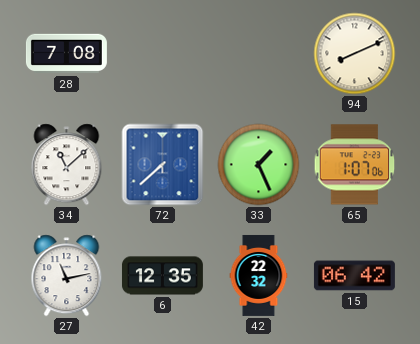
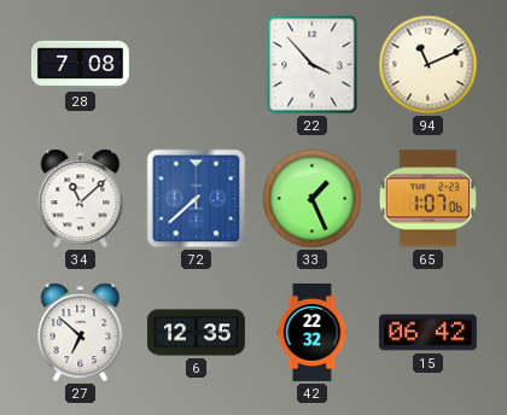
22: none -> 3:53 (313, 65)
94: 8:11 -> 11:11 (429, 65)
27: 11:13 -> 6:52 (81, 333)
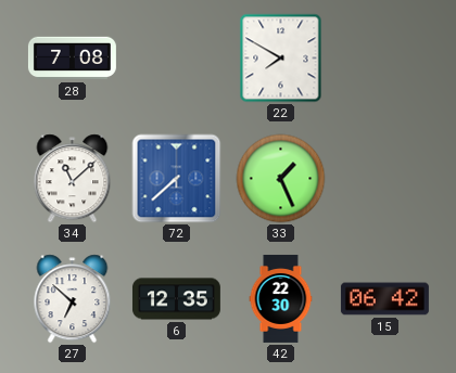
22: 3:53 -> 7:50 (281, 59)
94: 11:11 -> none (429, 65)
65: 1:07 -> none (429, 199)
42: 22:32 -> 22:30 (281, 298)
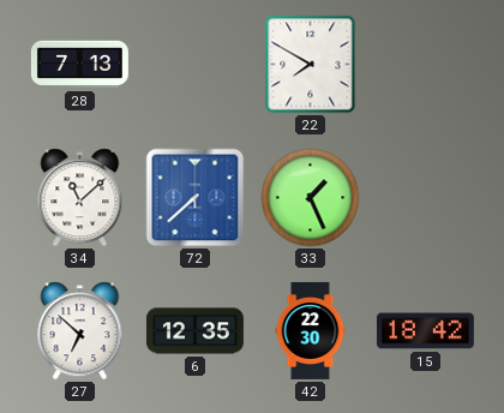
28: 7:08 -> 7:13 (79, 65)
15: 06:42 -> 18:42 (425, 331)
